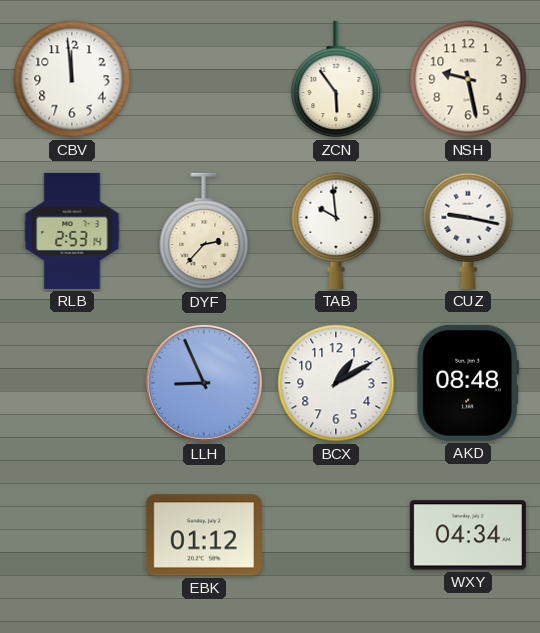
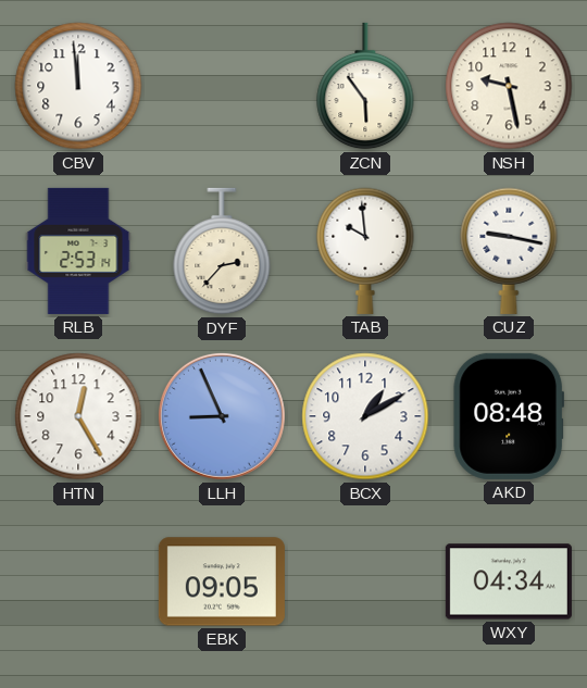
HTN: none -> 12:25 (78, 416)
EBK: 01:12 -> 09:05 (222, 581)
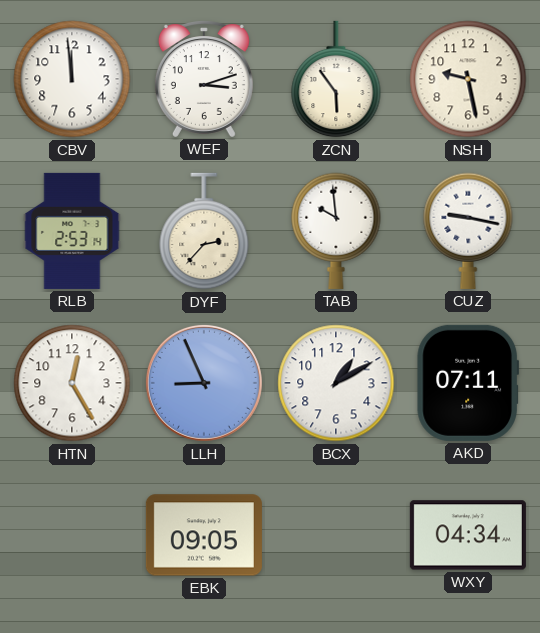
WEF: none -> 3:12 (204, 79)
AKD: 08:48 -> 07:11 (467, 383)
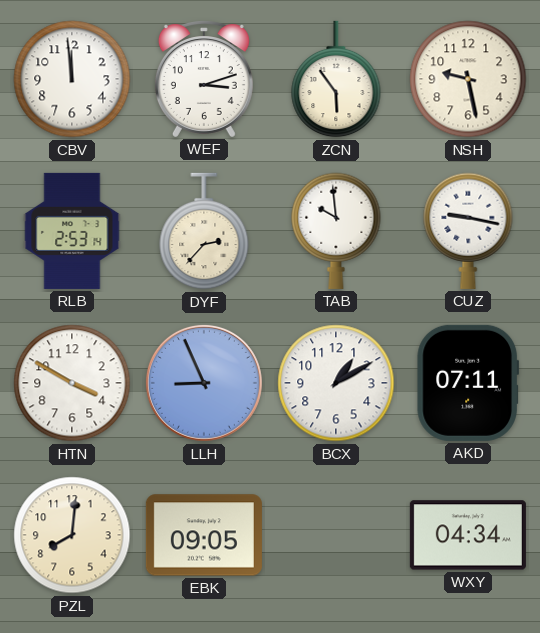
HTN: 12:25 -> 3:50 (72, 383)
PZL: none -> 8:01 (72, 535)
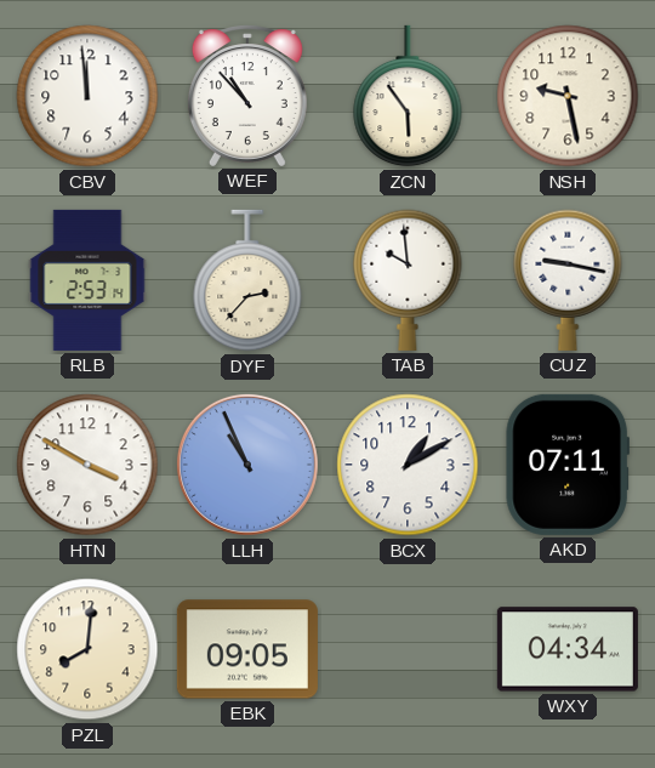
WEF: 3:12 -> 10:53 (247, 96)
LLH: 8:56 -> 10:56 (247, 465)
